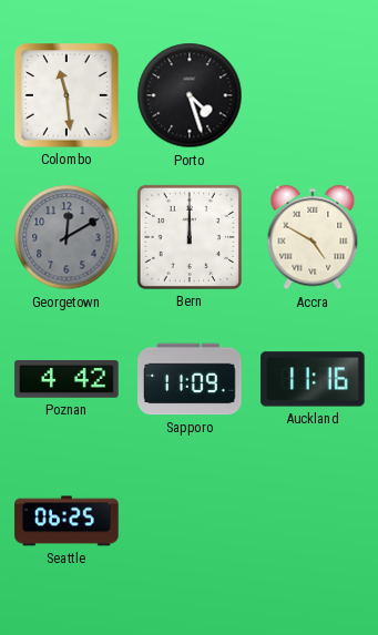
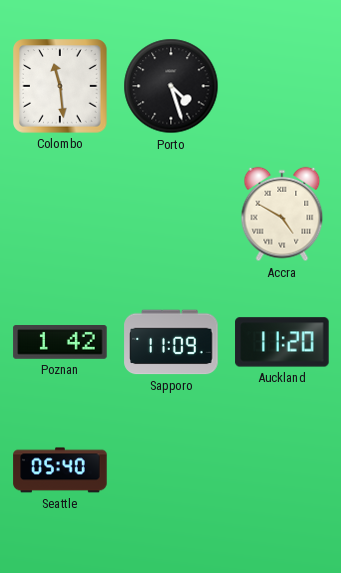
Georgetown: 12:10 -> none (67, 237)
Bern: 12:00 -> none (190, 237)
Poznan: 4:42 -> 1:42 (60, 343)
Auckland: 11:16 -> 11:20 (282, 342)
Seattle: 06:25 -> 05:40 (60, 470)
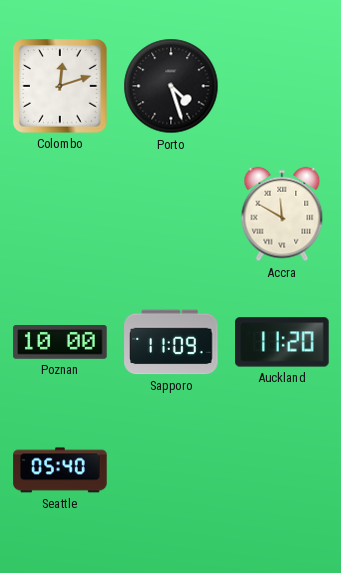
Colombo: 11:29 -> 12:12 (60, 86)
Accra: 4:50 -> 11:50 (282, 214)
Poznan: 1:42 -> 10:00 (60, 343)
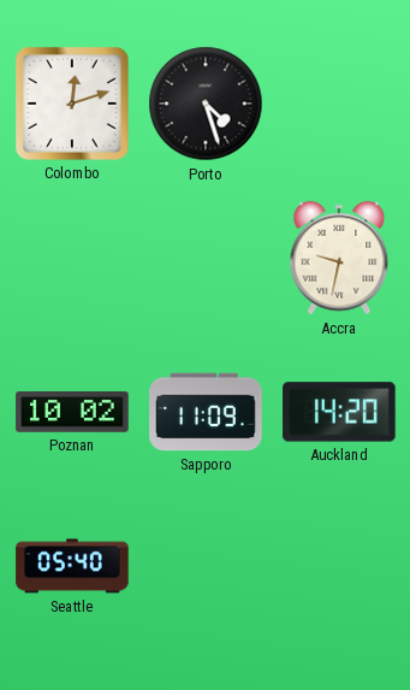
Accra: 11:50 -> 9:32 (339, 258)
Poznan: 10:00 -> 10:02 (72, 413)
Auckland: 11:20 -> 14:20 (339, 412)
